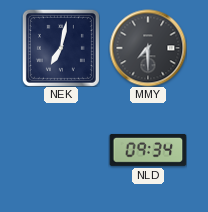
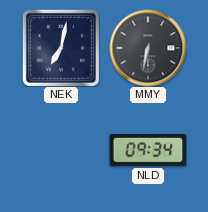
MMY: 7:30 -> 6:32 (148, 48)
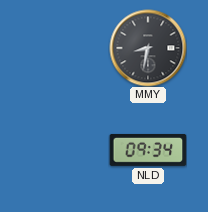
NEK: 7:02 -> none (61, 48)
MMY: 6:32 -> 8:32 (148, 48)
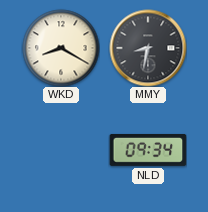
WKD: none -> 8:20 (61, 48)
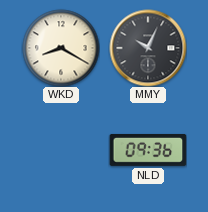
MMY: 8:32 -> 10:04 (148, 48)
NLD: 09:34 -> 09:36 (148, 150)
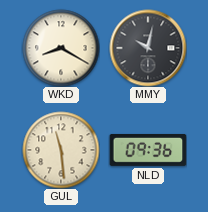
MMY: 10:04 -> 10:02 (148, 48)
GUL: none -> 11:29 (61, 150)
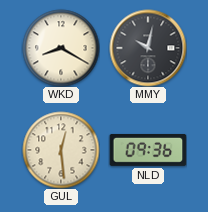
GUL: 11:29 -> 12:29 (61, 150)
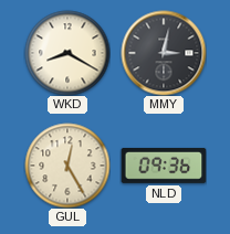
MMY: 10:02 -> 3:02 (164, 53)
GUL: 12:29 -> 12:25 (67, 166)
